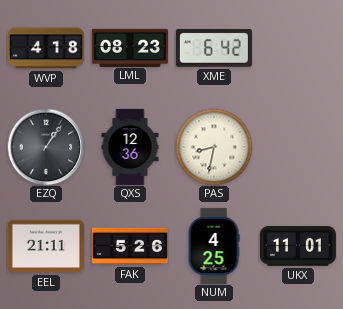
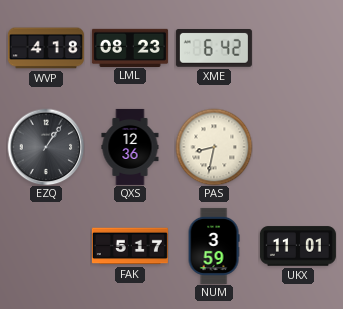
EEL: 21:11 -> none (46, 246)
FAK: 5:26 -> 5:17 (130, 246)
NUM: 4:25 -> 3:59 (214, 246)
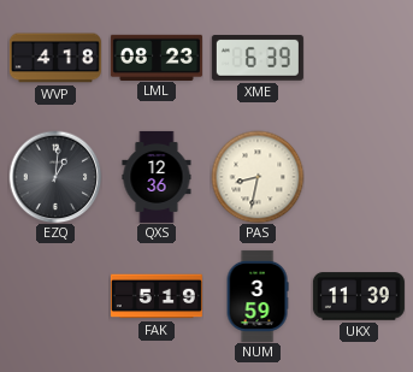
XME: 6:42 -> 6:39 (258, 59)
EZQ: 1:06 -> 1:01 (55, 177)
FAK: 5:17 -> 5:19 (157, 296)
UKX: 11:01 -> 11:39 (359, 296)
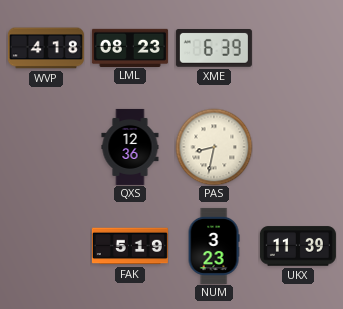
EZQ: 1:01 -> none (55, 177)
NUM: 3:59 -> 3:23 (214, 246)
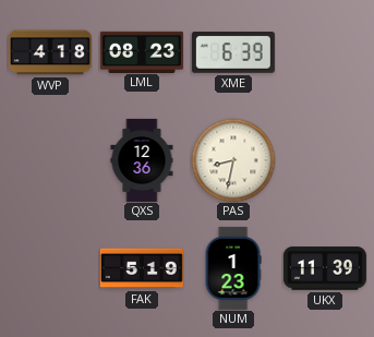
NUM: 3:23 -> 1:23 (233, 268)
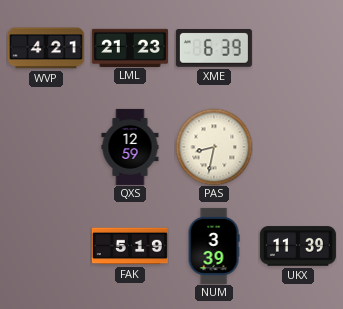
WVP: 4:18 -> 4:21 (46, 48)
LML: 08:23 -> 21:23 (130, 47)
QXS: 12:36 -> 12:59 (130, 147)
NUM: 1:23 -> 3:39 (214, 246)
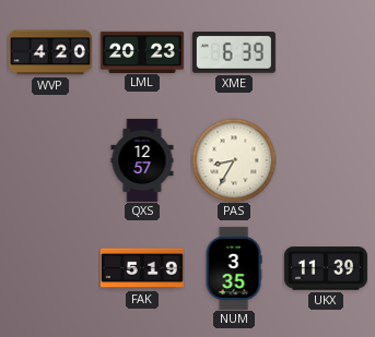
WVP: 4:21 -> 4:20 (50, 52)
LML: 21:23 -> 20:23 (142, 51)
QXS: 12:59 -> 12:57 (142, 160)
PAS: 8:32 -> 8:35 (234, 160)
NUM: 3:39 -> 3:35 (234, 268)
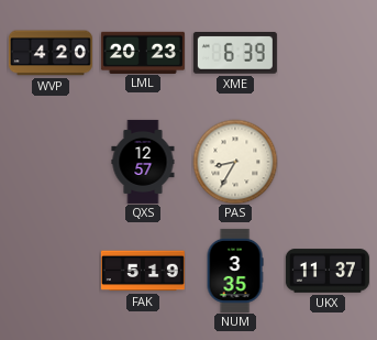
UKX: 11:39 -> 11:37 (328, 271)
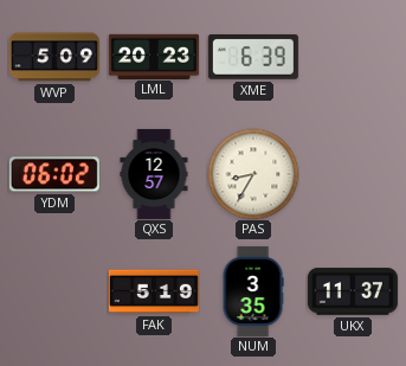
WVP: 4:20 -> 5:09 (54, 57)
YDM: none -> 06:02 (54, 174)
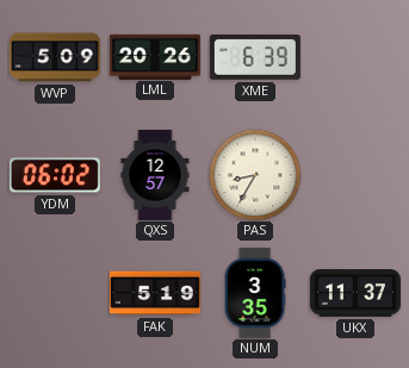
LML: 20:23 -> 20:26 (155, 56)
